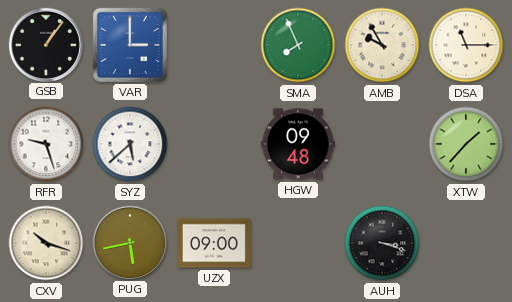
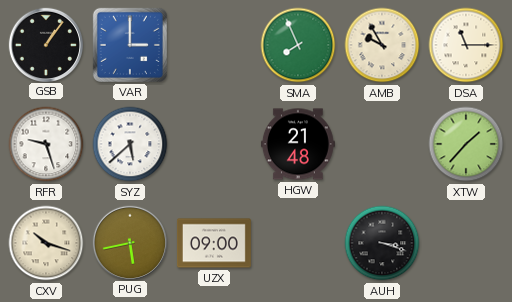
HGW: 09:48 -> 21:48 (298, 144)
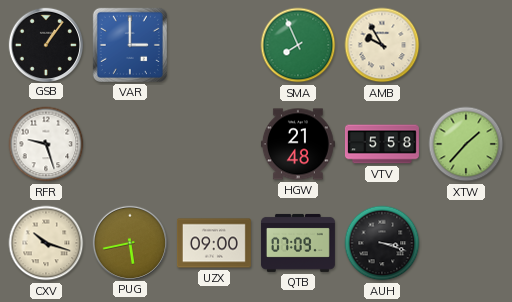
DSA: 11:15 -> none (466, 45)
SYZ: 5:38 -> none (130, 144)
VTV: none -> 5:58 (382, 144)
QTB: none -> 07:09 (298, 243)
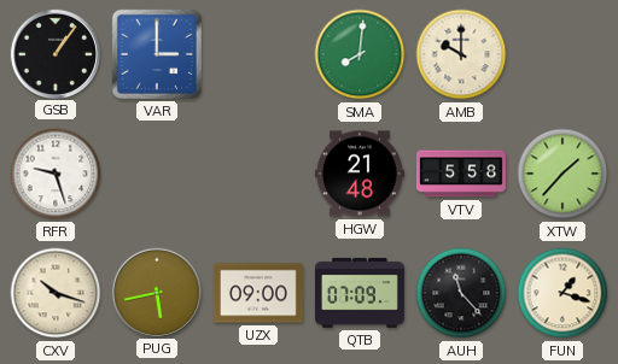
SMA: 7:56 -> 8:01 (360, 54)
AMB: 9:55 -> 10:00 (461, 54)
AUH: 3:18 -> 11:23 (461, 293)
FUN: none -> 1:18 (562, 293)
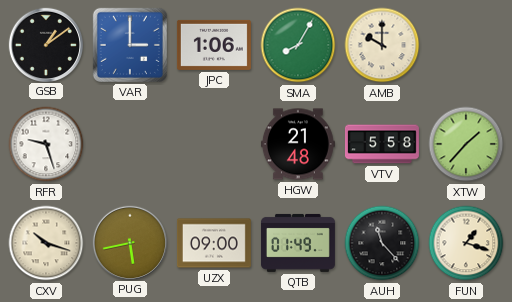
GSB: 1:06 -> 1:09 (45, 44)
JPC: none -> 1:06 (214, 45)
SMA: 8:01 -> 8:05 (298, 45)
QTB: 07:09 -> 01:49 (298, 243)
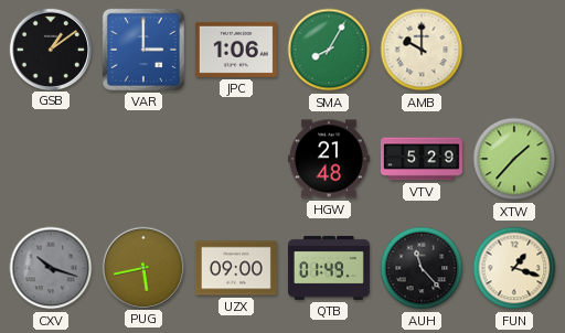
RFR: 9:27 -> none (46, 144)
VTV: 5:58 -> 5:29 (422, 159)
CXV dial: cream -> grey (51, 268)
